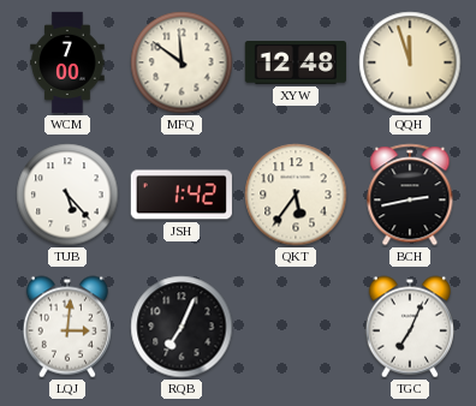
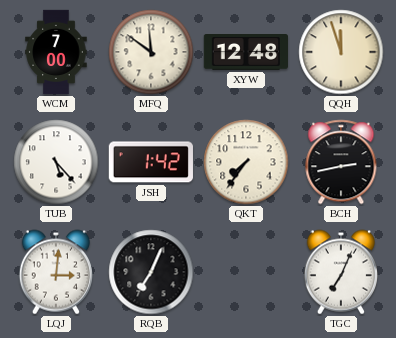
QKT: 5:36 -> 7:36 (246, 162)
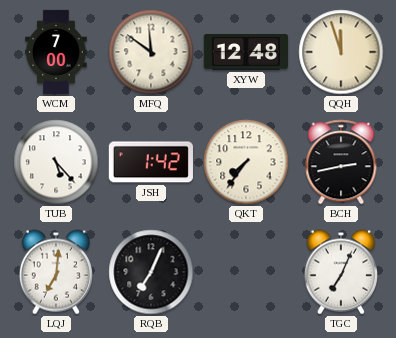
LQJ: 3:01 -> 7:01 (56, 272)
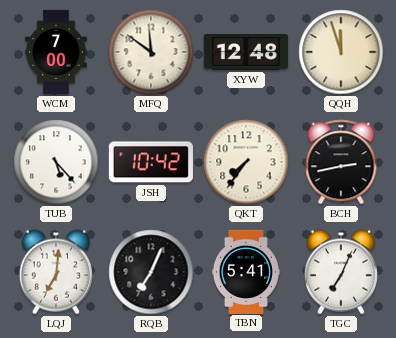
JSH: 1:42 -> 10:42 (151, 162)
TBN: none -> 5:41 (246, 271)
